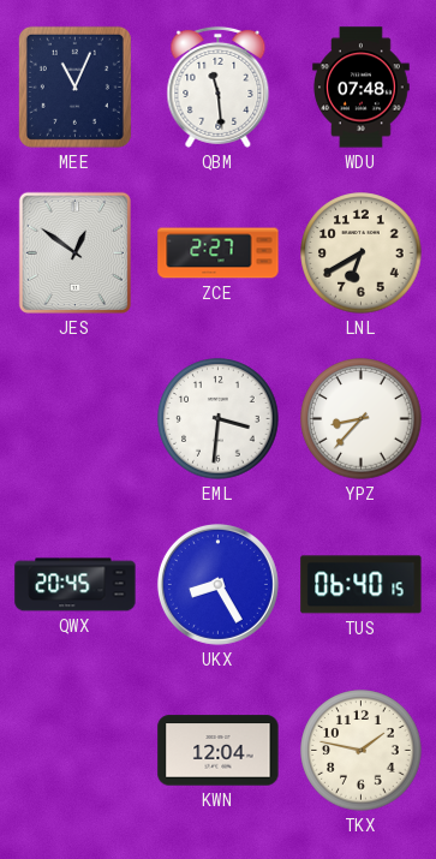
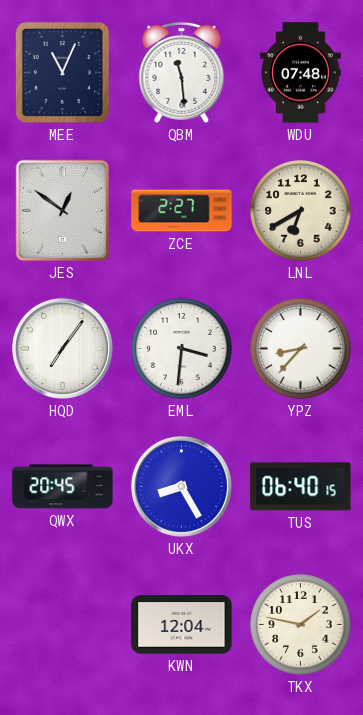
HQD: none -> 7:06 (62, 348)
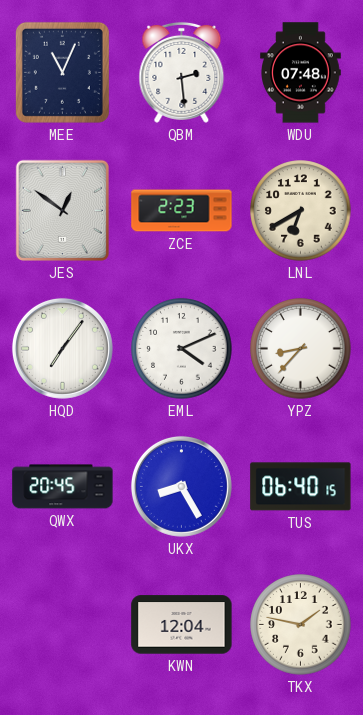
QBM: 11:29 -> 2:29 (182, 72)
ZCE: 2:27 -> 2:23 (182, 211)
EML: 3:31 -> 4:11 (182, 349)
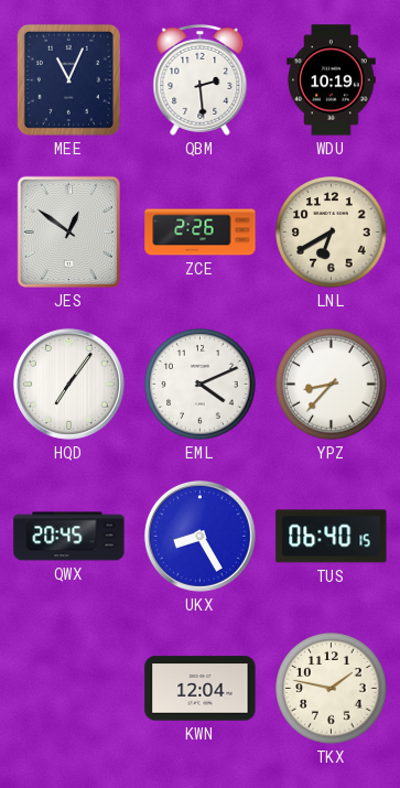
WDU: 07:48 -> 10:19 (332, 80)
ZCE: 2:23 -> 2:26 (201, 233)
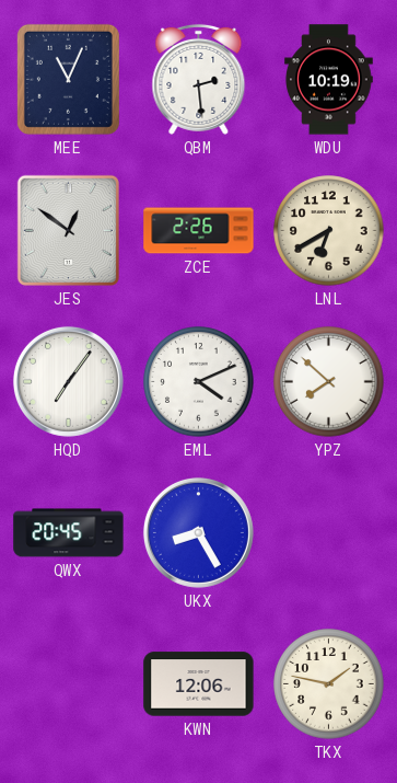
YPZ: 8:37 -> 7:52 (329, 382)
TUS: 06:40 -> none (332, 537)
KWN: 12:04 -> 12:06 (199, 684)
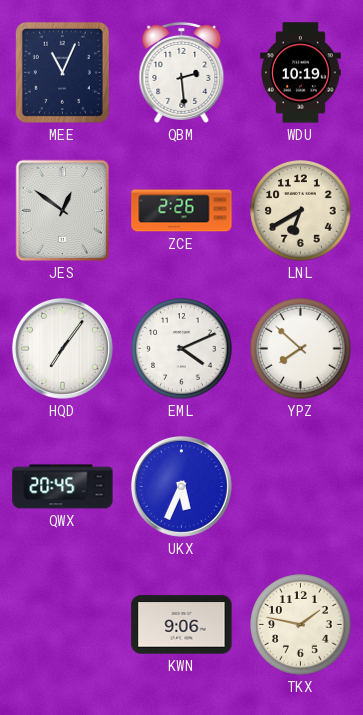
UKX: 8:25 -> 5:34 (181, 486)
KWN: 12:06 -> 9:06 (182, 625)
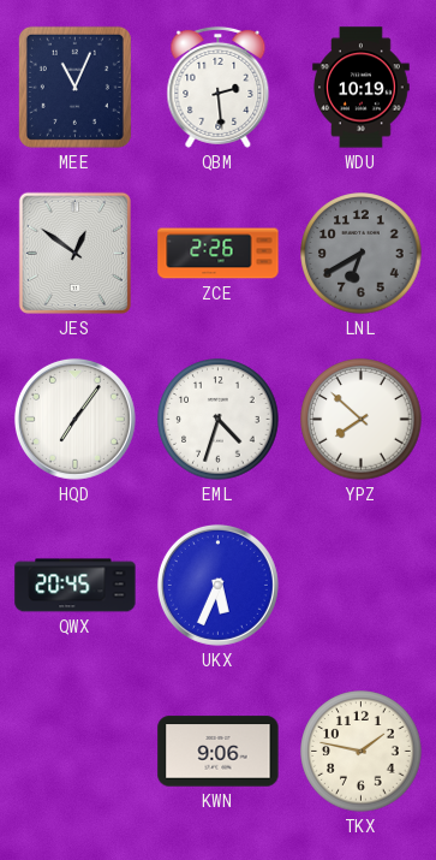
LNL dial: cream -> grey (362, 254)
EML: 4:11 -> 4:33 (219, 420)
